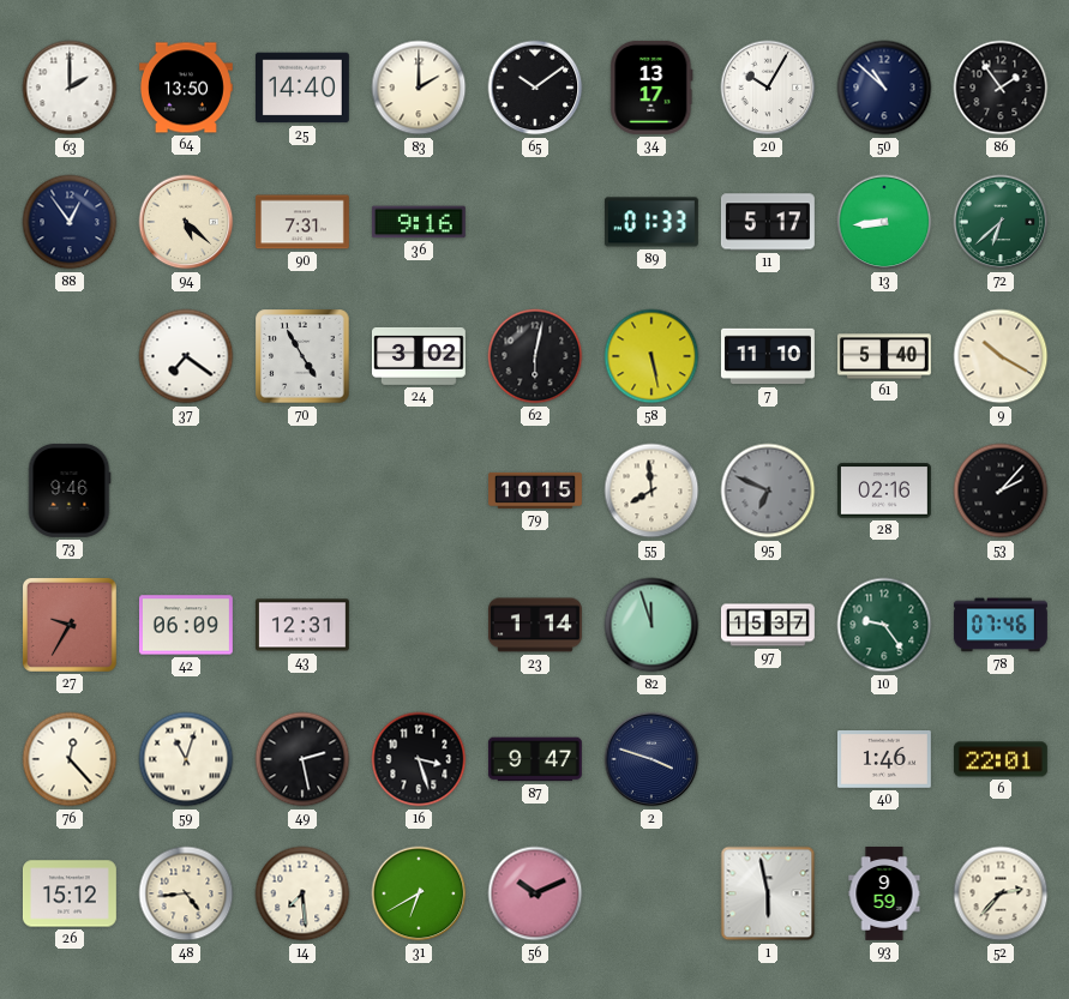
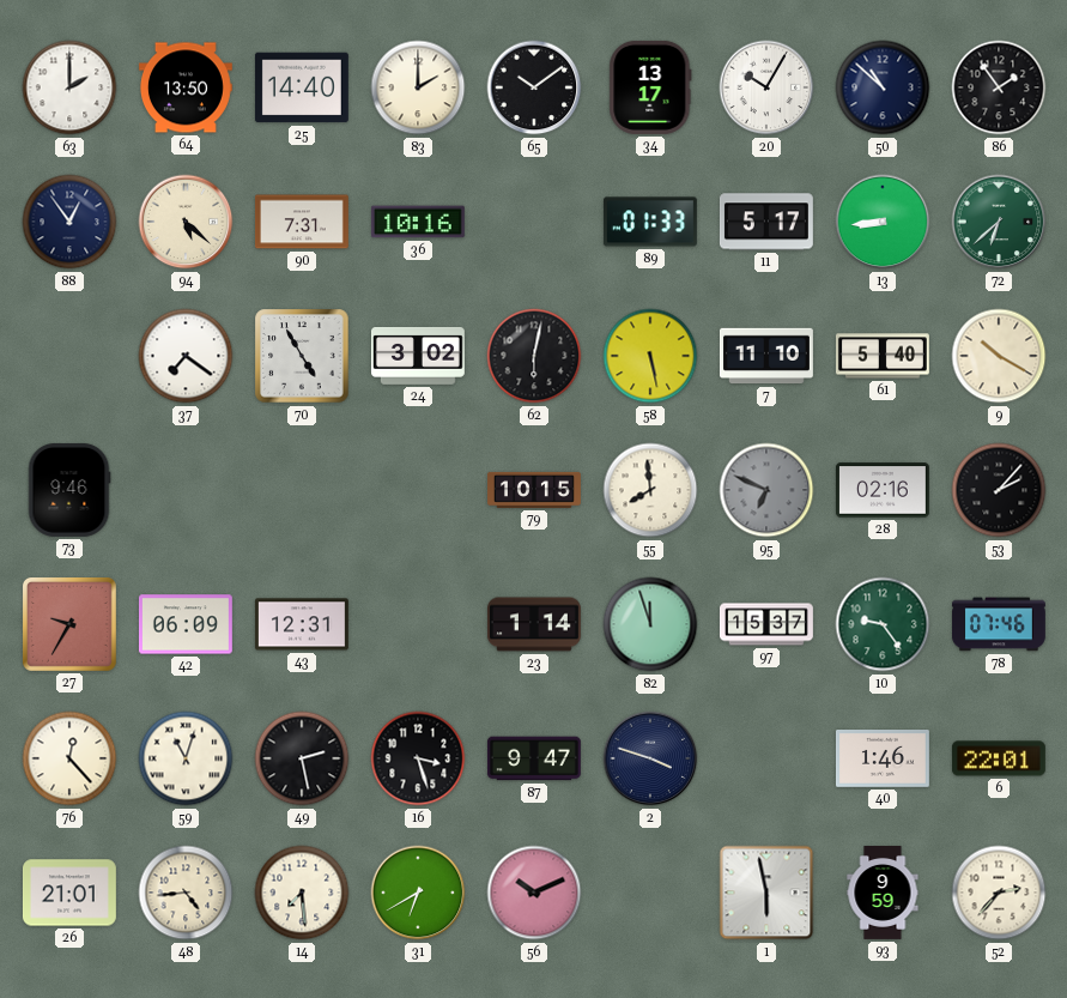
36: 9:16 -> 10:16 (418, 222)
26: 15:12 -> 21:01 (69, 893)
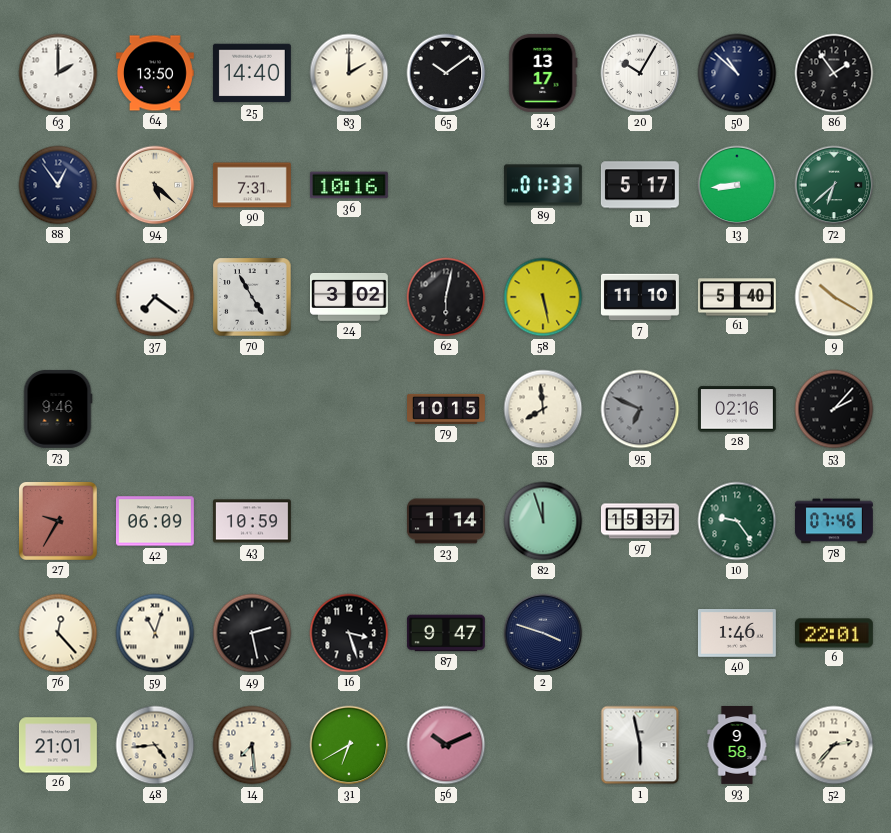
43: 12:31 -> 10:59 (252, 521)
93: 9:59 -> 9:58 (737, 746)
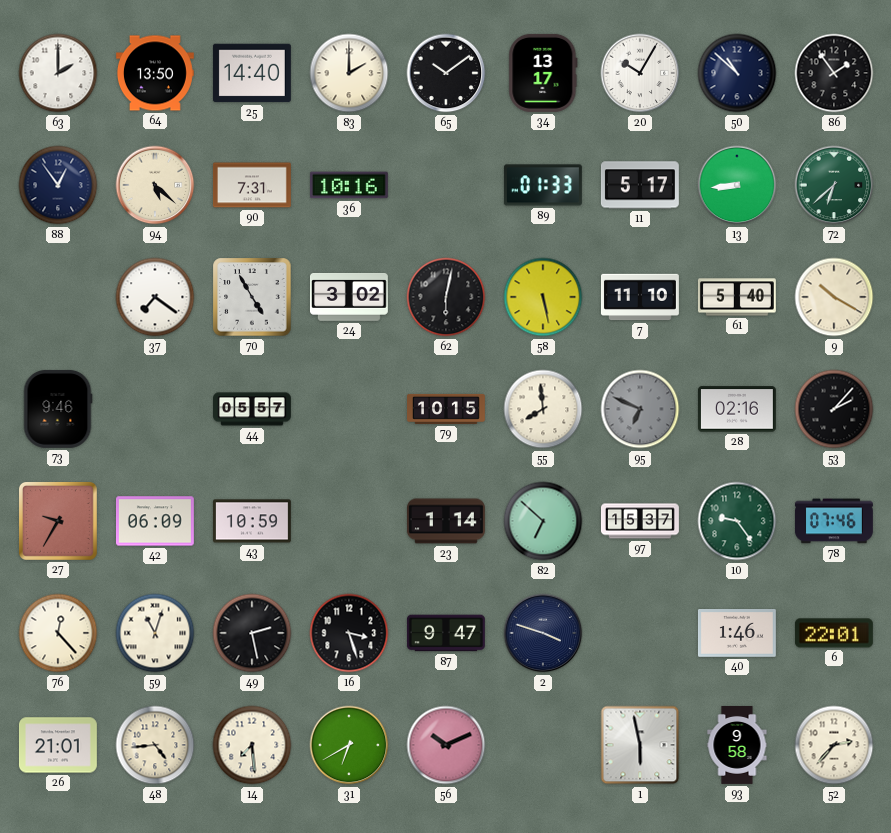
44: none -> 05:57 (253, 409)
82: 11:57 -> 6:52 (543, 521)
